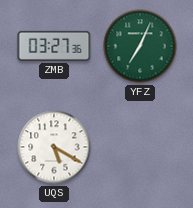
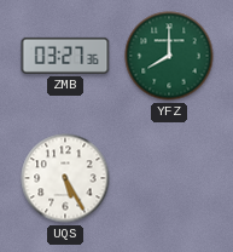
YFZ: 7:04 -> 8:00 (169, 56)
UQS: 5:20 -> 5:25 (65, 178)
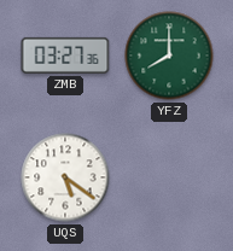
UQS: 5:25 -> 5:21 (65, 177)
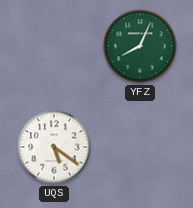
ZMB: 03:27 -> none (65, 56)
YFZ: 8:00 -> 8:04 (140, 46)
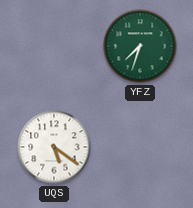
YFZ: 8:04 -> 7:33 (140, 46)
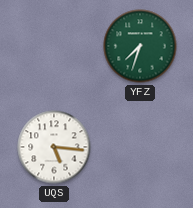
UQS: 5:21 -> 5:16 (54, 147)
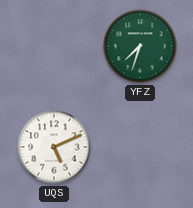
UQS: 5:16 -> 5:11 (54, 147)
